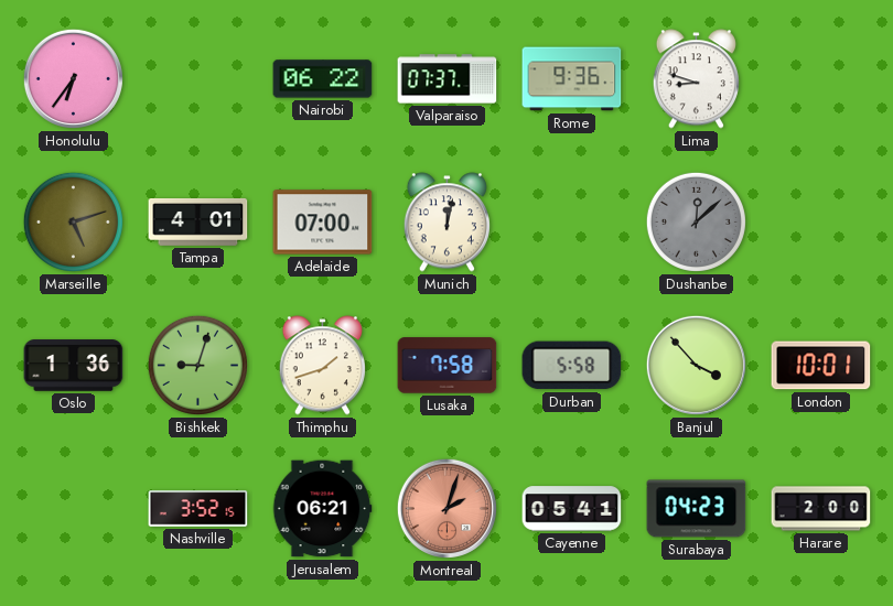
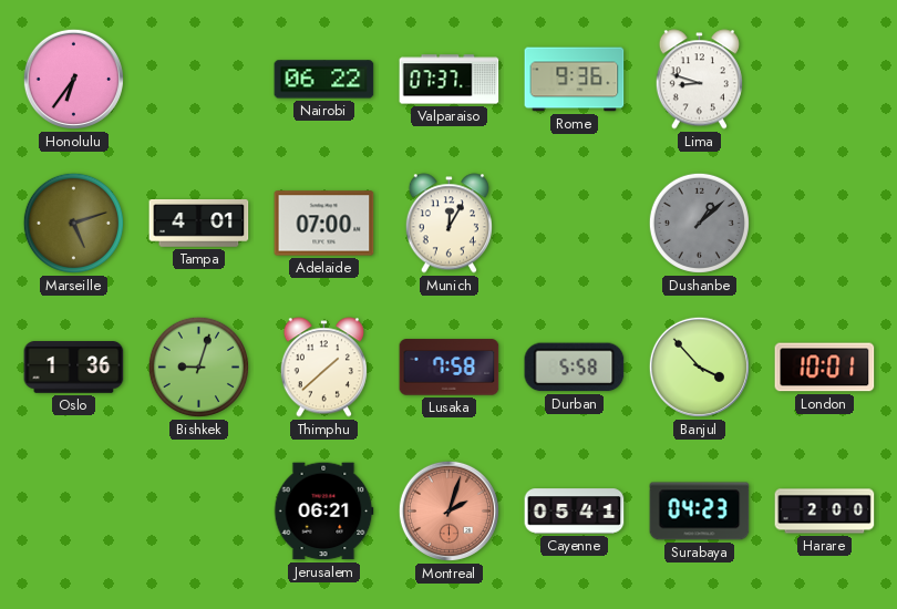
Munich: 12:02 -> 12:05 (448, 224)
Dushanbe: 12:08 -> 1:08 (699, 223)
Thimphu: 1:42 -> 1:38 (323, 368)
Nashville: 3:52 -> none (198, 509)
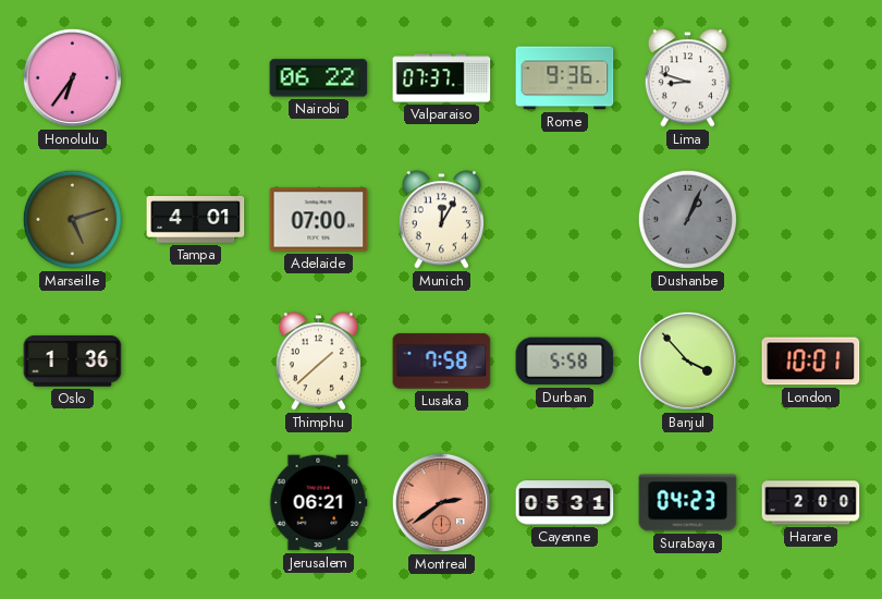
Dushanbe: 1:08 -> 1:04 (687, 219)
Bishkek: 9:03 -> none (198, 367)
Montreal: 2:03 -> 2:39 (441, 502)
Cayenne: 05:41 -> 05:31 (565, 503)
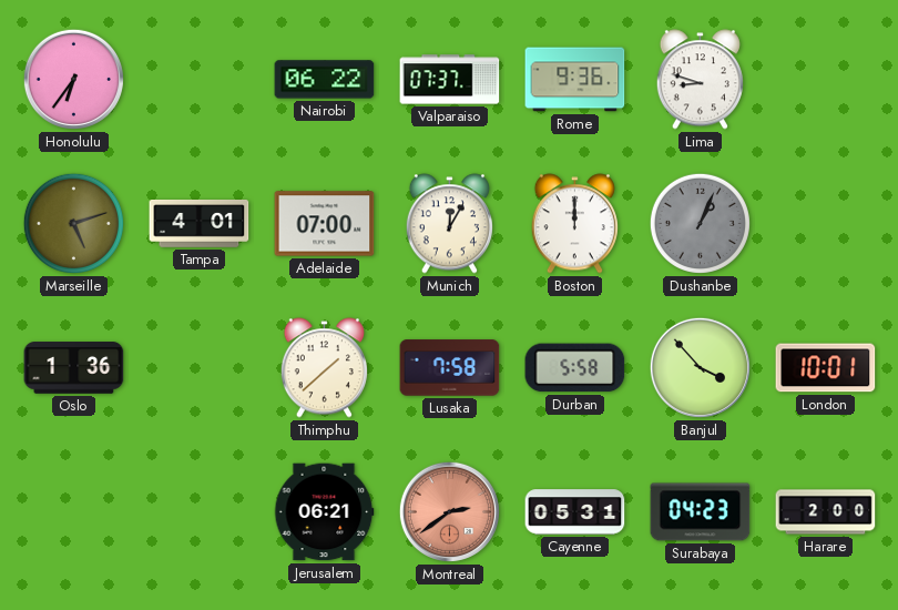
Boston: none -> 12:00 (574, 224)
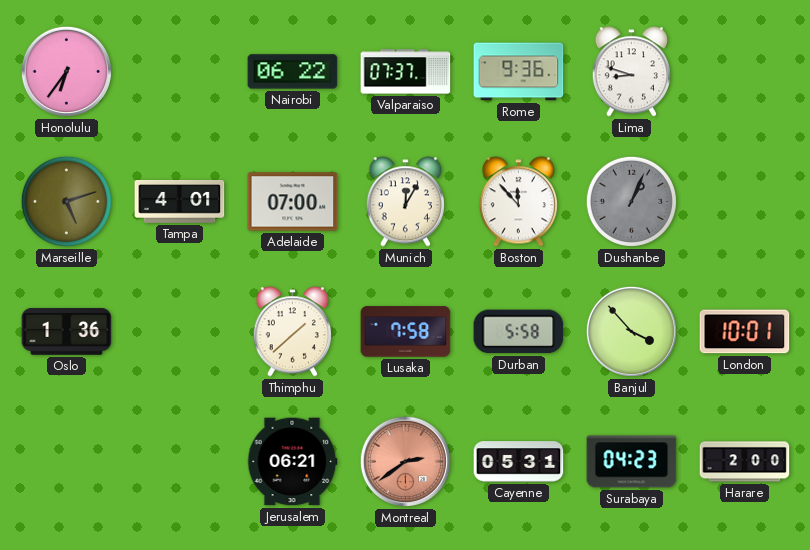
Boston: 12:00 -> 11:53 (518, 202)
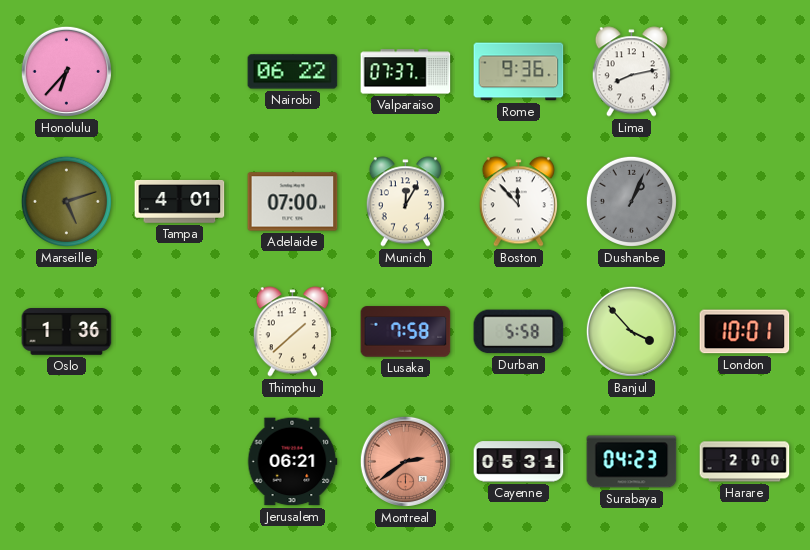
Honolulu: 6:36 -> 6:37 (66, 71)
Lima: 8:48 -> 8:13 (631, 72)
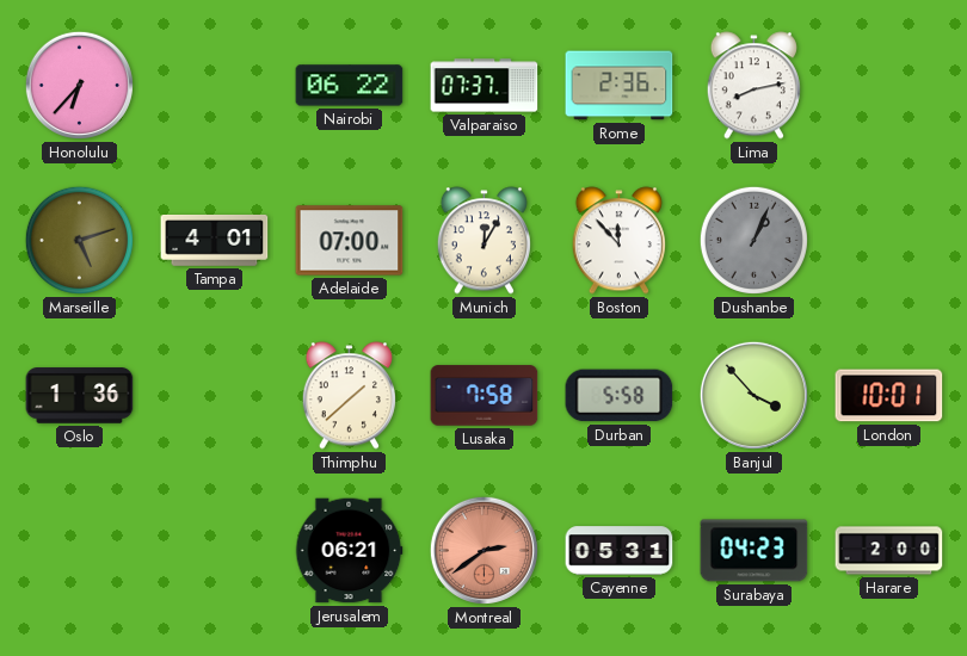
Rome: 9:36 -> 2:36 (620, 86)
